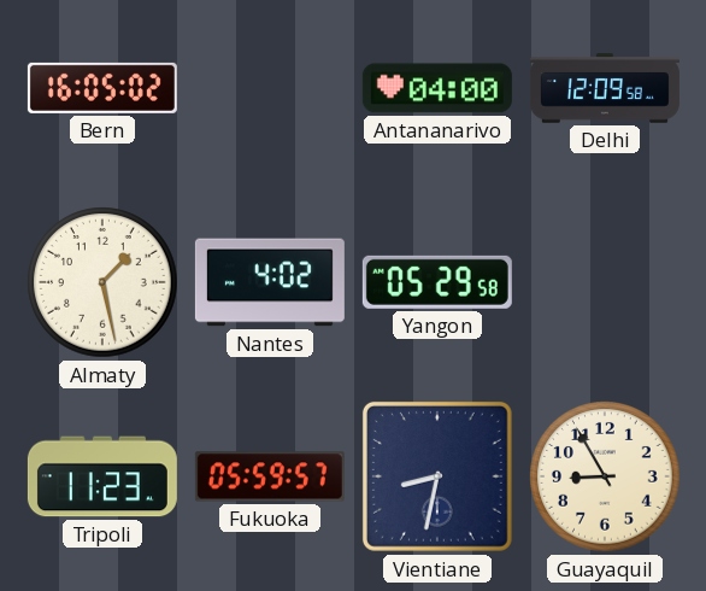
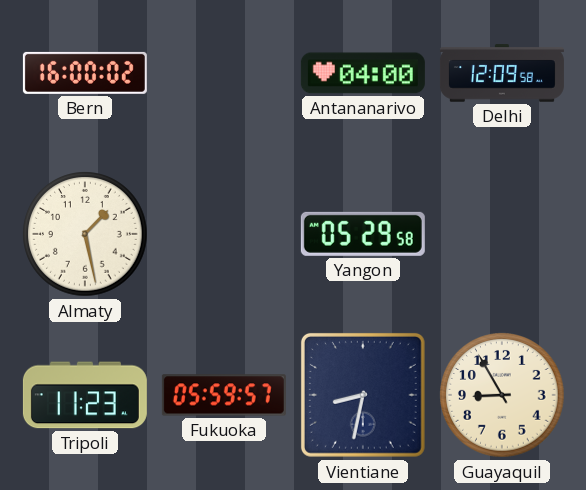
Bern: 16:05 -> 16:00 (85, 73)
Nantes: 4:02 -> none (270, 282)
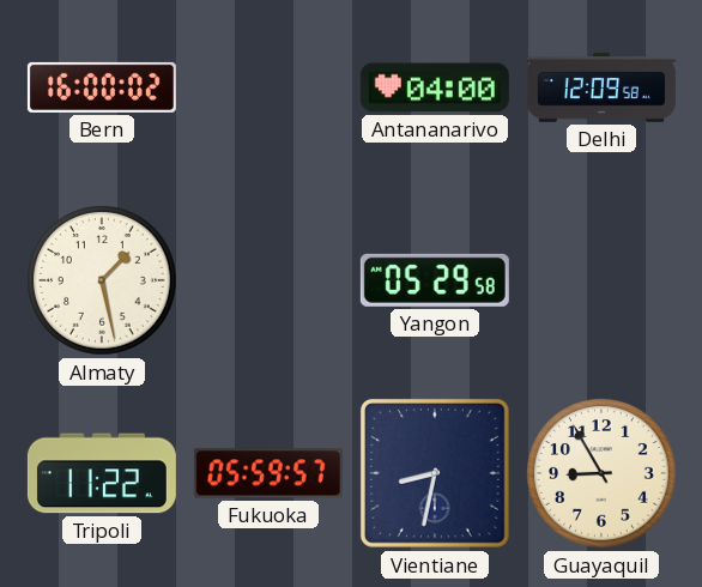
Tripoli: 11:23 -> 11:22 (102, 473)
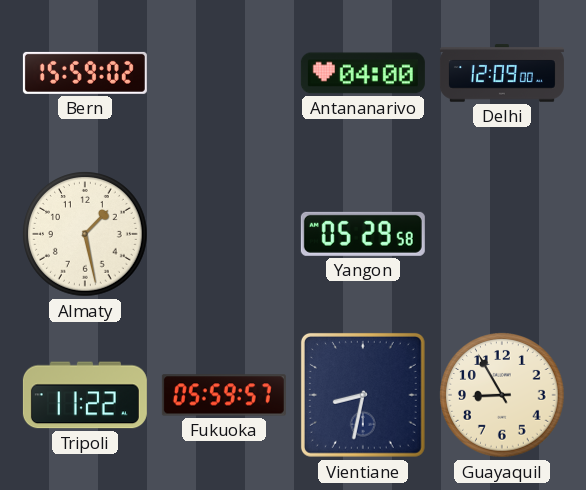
Bern: 16:00 -> 15:59 (85, 73)
Delhi: 12:09:58 -> 12:09:00 (502, 73)
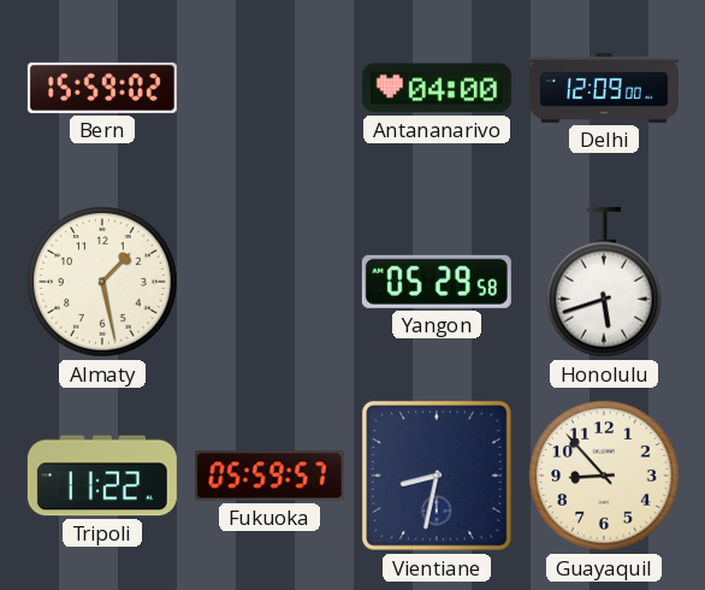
Honolulu: none -> 5:42 (605, 282)
Guayaquil: 8:55 -> 8:53 (604, 476)
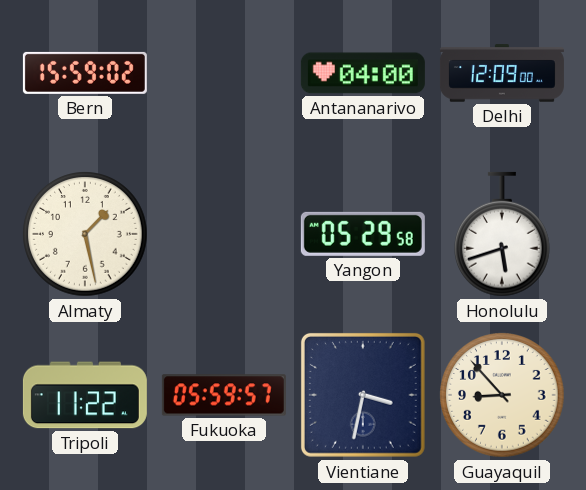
Vientiane: 8:32 -> 3:32 (363, 395)
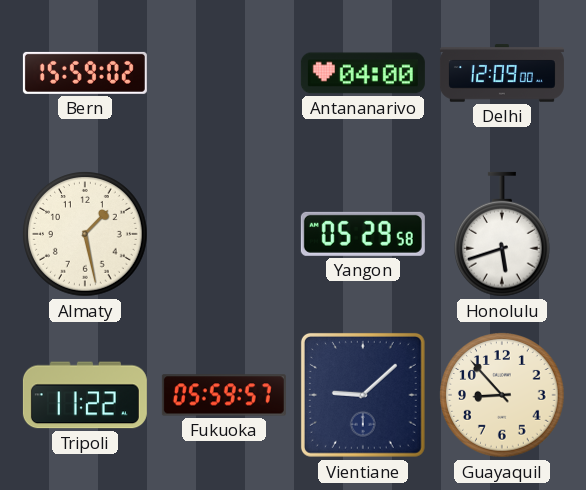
Vientiane: 3:32 -> 9:08 (363, 395)
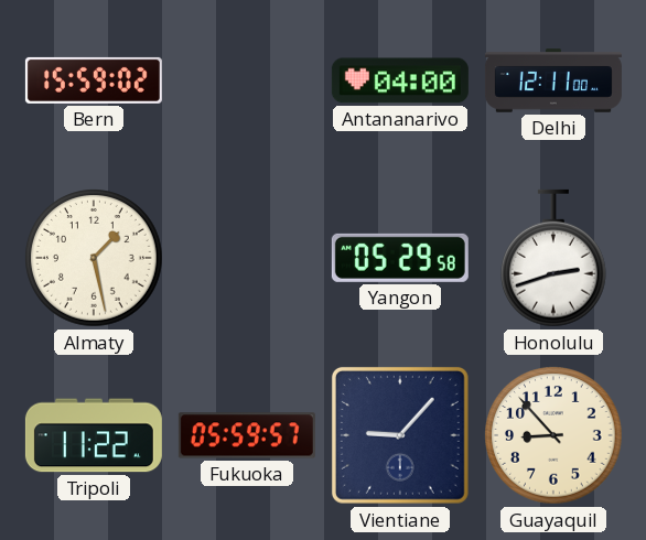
Delhi: 12:09 -> 12:11 (553, 80)
Honolulu: 5:42 -> 2:42 (555, 258)
Vientiane: 9:08 -> 9:07 (400, 435)
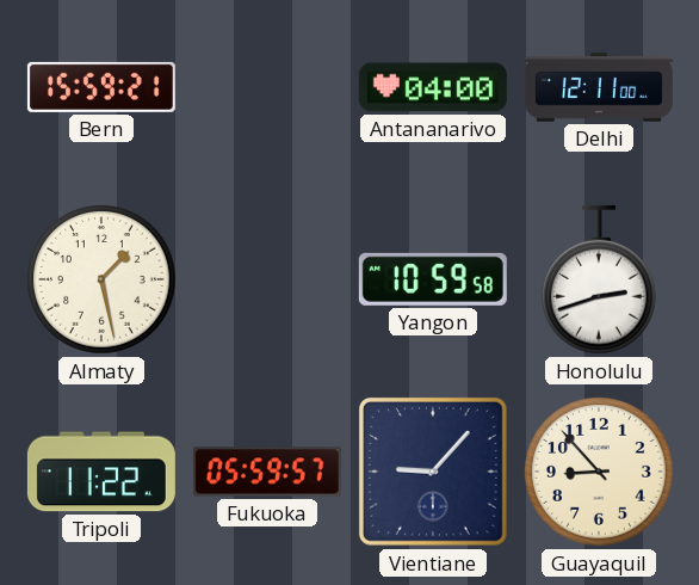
Bern: 15:59:02 -> 15:59:21 (101, 87)
Yangon: 05:29 -> 10:59 (433, 279)
